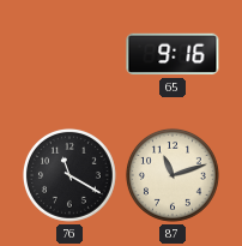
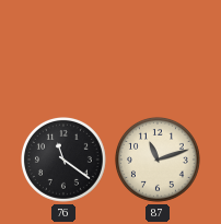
65: 9:16 -> none (173, 54)
76: 11:20 -> 11:21 (63, 160)
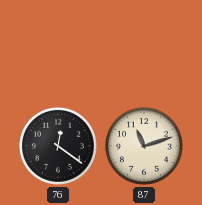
76: 11:21 -> 12:21 (58, 146)
